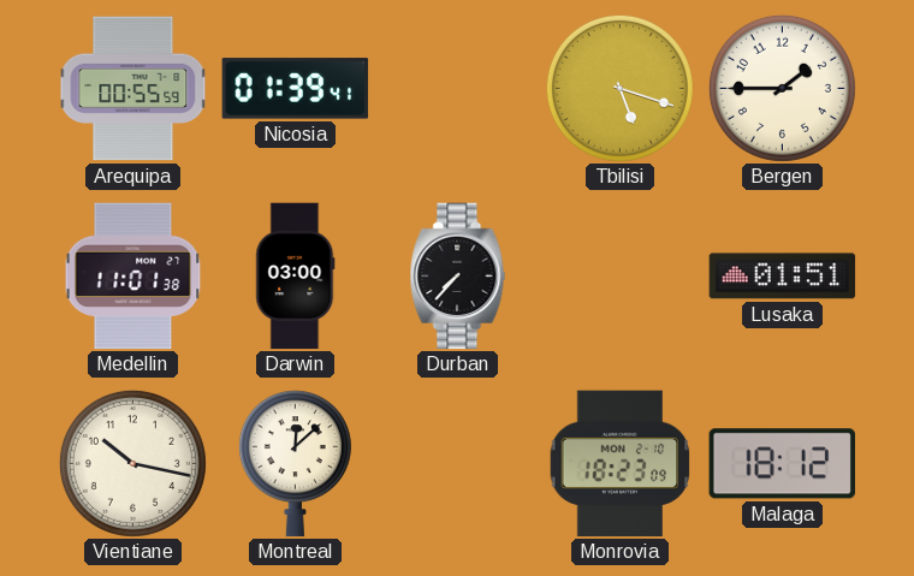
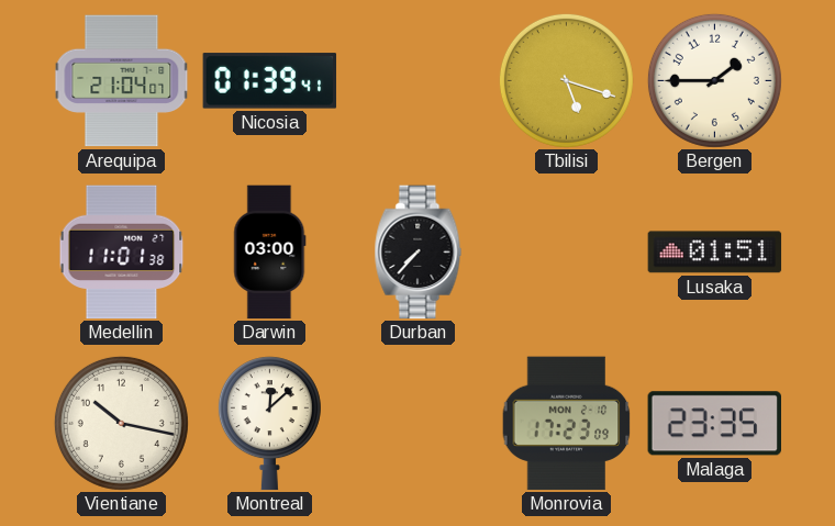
Arequipa: 00:55 -> 21:04 (122, 81)
Monrovia: 18:23 -> 17:23 (567, 424)
Malaga: 18:12 -> 23:35 (714, 424)
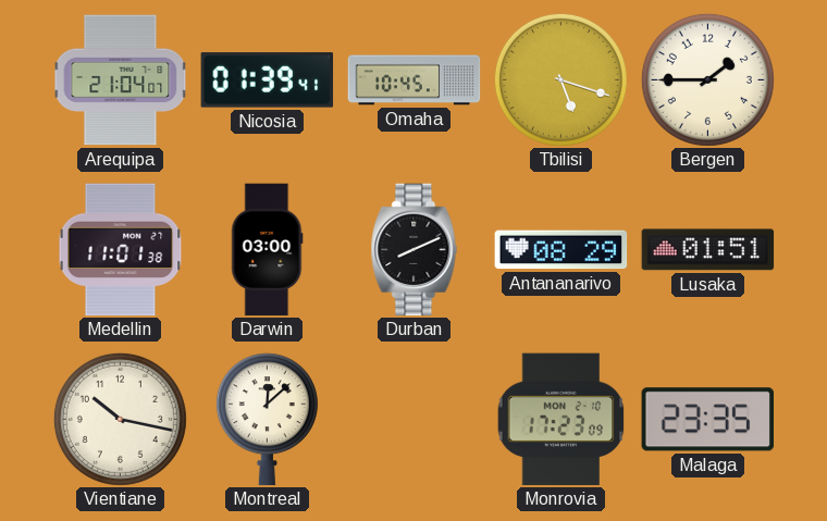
Omaha: none -> 10:45 (415, 80)
Durban: 7:37 -> 8:11 (415, 250)
Antananarivo: none -> 08:29 (561, 250)
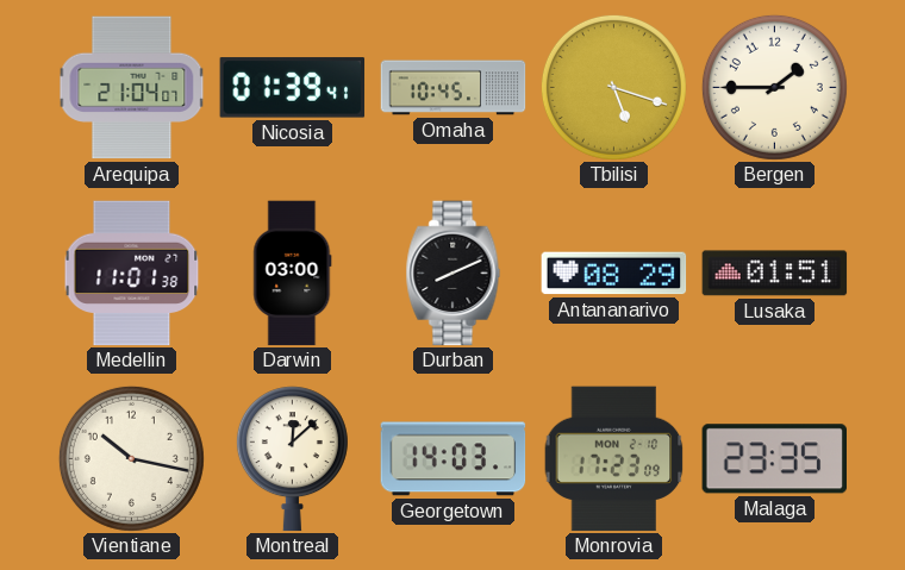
Georgetown: none -> 14:03 (454, 459)
